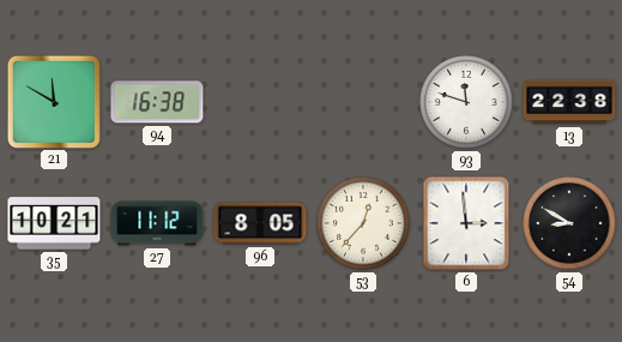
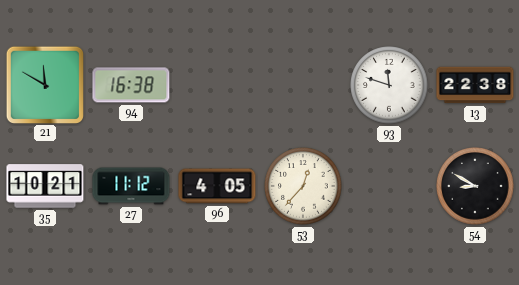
96: 8:05 -> 4:05 (217, 186)
6: 2:59 -> none (466, 223)
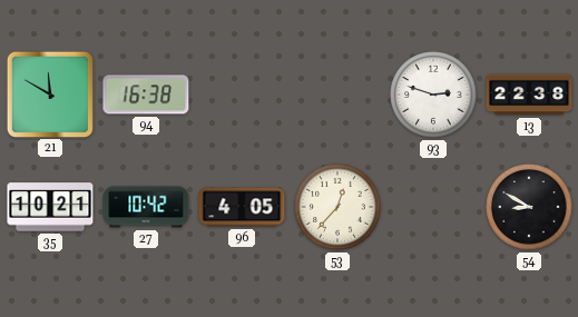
93: 11:48 -> 2:48 (433, 95)
27: 11:12 -> 10:42 (146, 207)
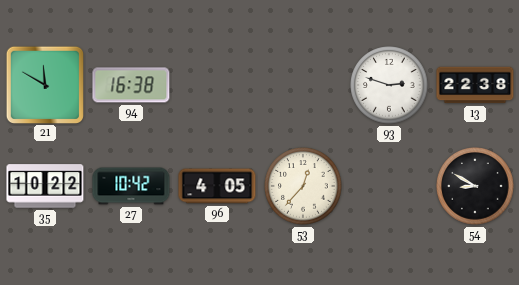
35: 10:21 -> 10:22 (45, 186)
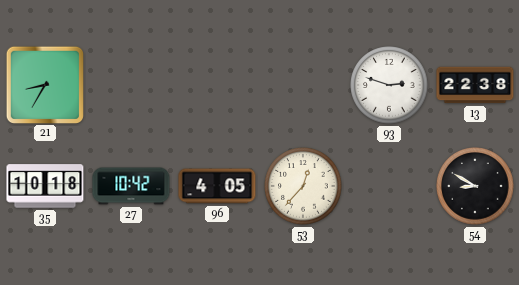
21: 11:50 -> 8:35 (44, 84)
94: 16:38 -> none (131, 85)
35: 10:22 -> 10:18 (45, 186)
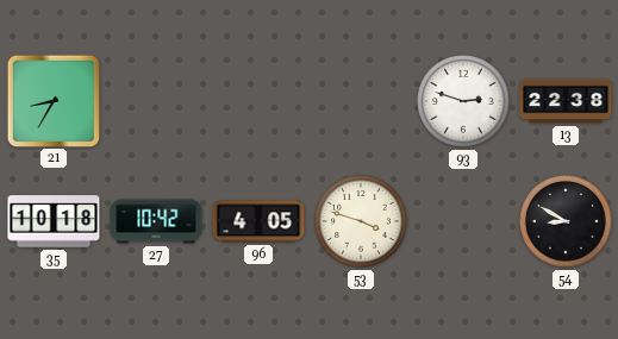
53: 12:37 -> 3:48 (361, 221)
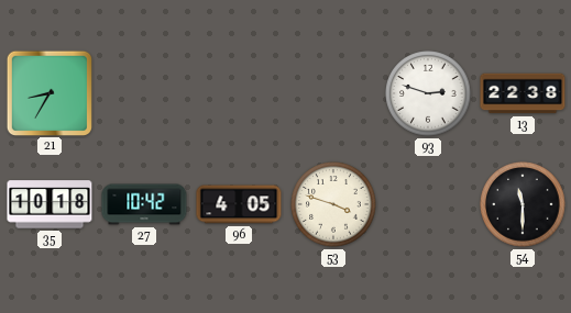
54: 8:50 -> 11:30 (523, 204)
